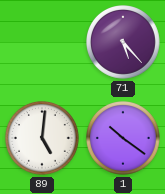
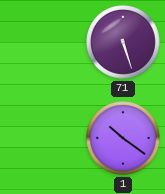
71: 5:23 -> 5:27 (124, 43)
89: 5:01 -> none (43, 139)
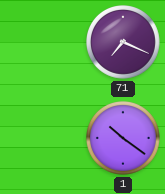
71: 5:27 -> 7:19 (124, 43)
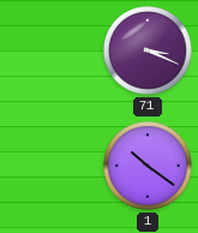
71: 7:19 -> 3:19 (149, 52)
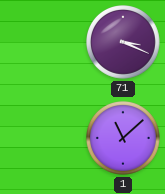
1: 10:21 -> 11:08 (124, 139)
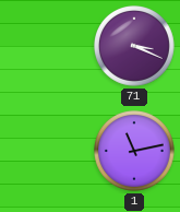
1: 11:08 -> 11:13 (135, 152)
